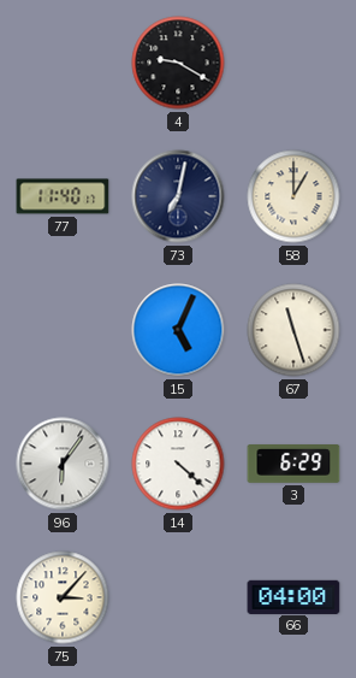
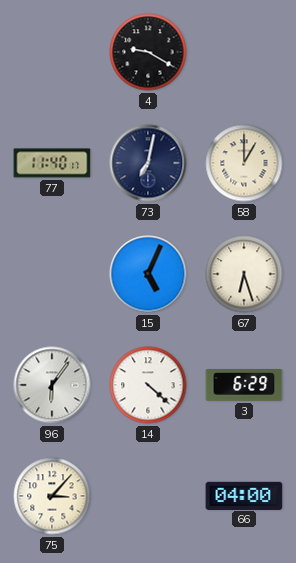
67: 11:27 -> 6:27 (244, 274)
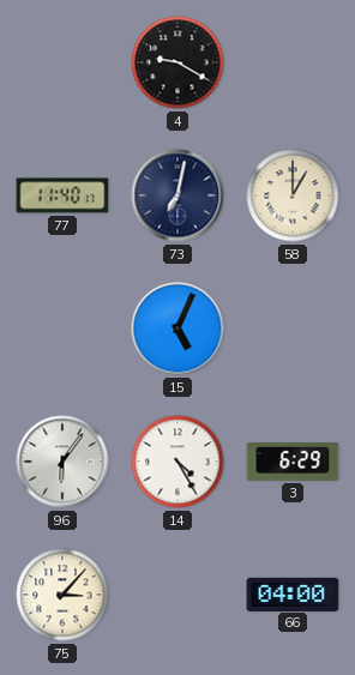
67: 6:27 -> none (244, 274)
14: 4:22 -> 4:25 (177, 462)
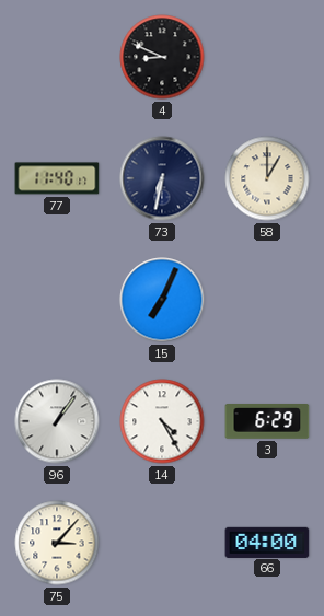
4: 9:20 -> 8:49 (162, 57)
73: 7:02 -> 6:32 (162, 178)
15: 5:04 -> 7:04 (162, 300)
96: 6:06 -> 1:06 (57, 421)
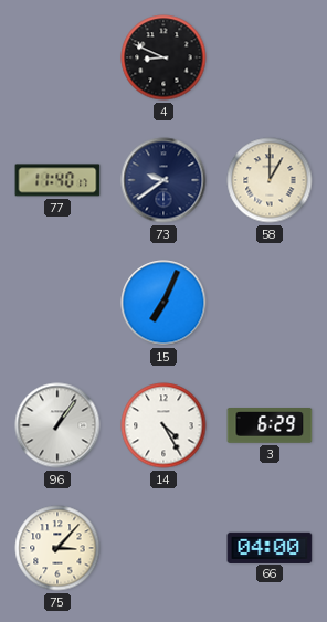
73: 6:32 -> 9:39 (163, 180)
